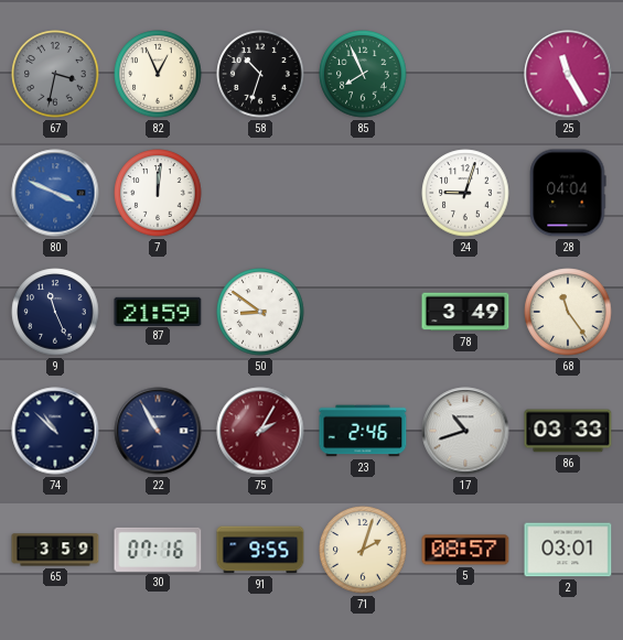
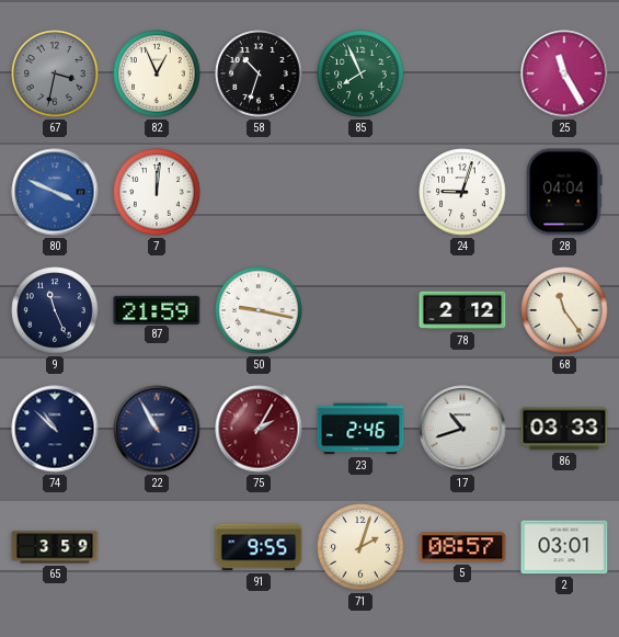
50: 8:51 -> 9:17 (259, 310)
78: 3:49 -> 2:12 (462, 310)
30: 07:16 -> none (158, 550)
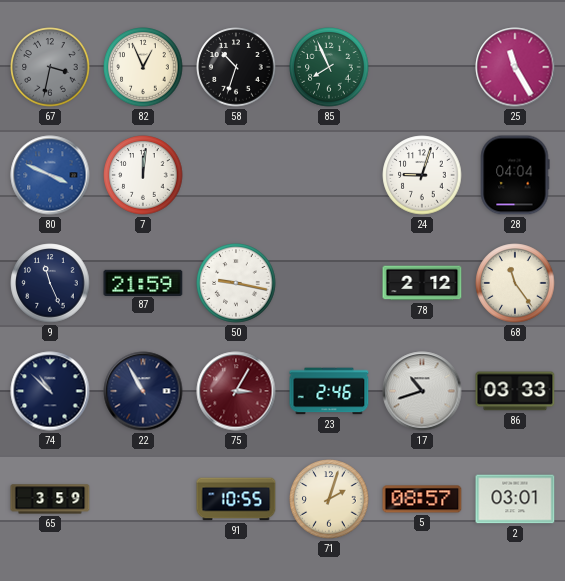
75: 2:05 -> 3:05 (236, 391)
91: 9:55 -> 10:55 (236, 499)
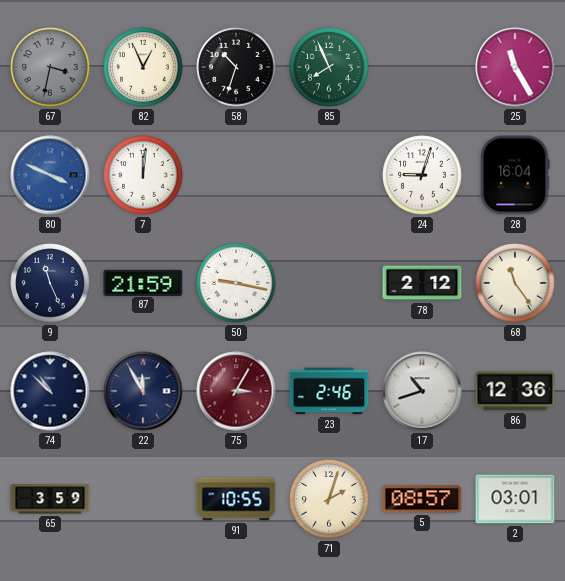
28: 04:04 -> 16:04 (515, 175)
22: 10:55 -> 11:55 (143, 391)
86: 03:33 -> 12:36 (515, 391)
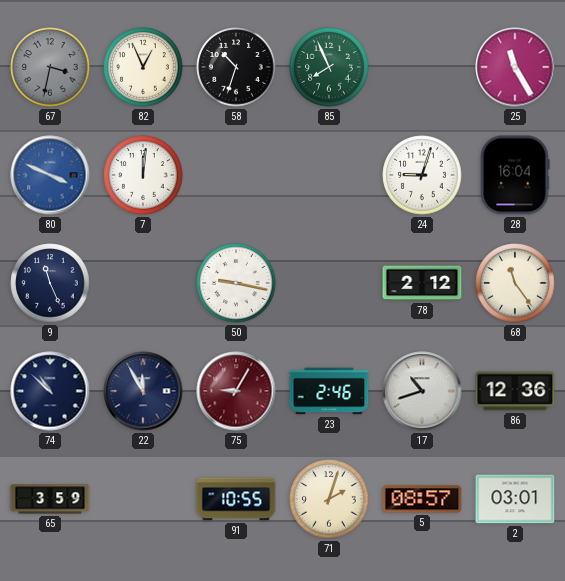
87: 21:59 -> none (143, 282)
75: 3:05 -> 9:05 (236, 391)
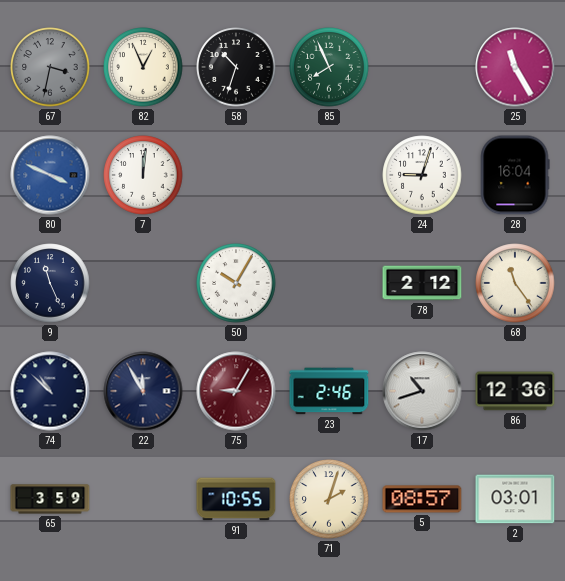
50: 9:17 -> 10:05 (236, 283)
